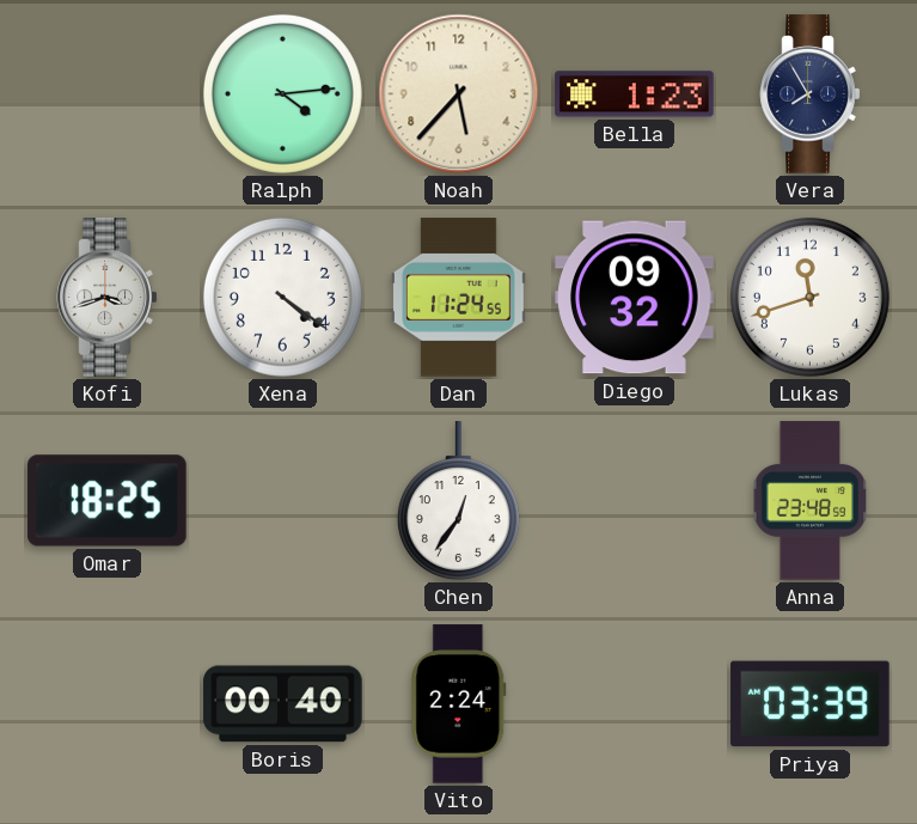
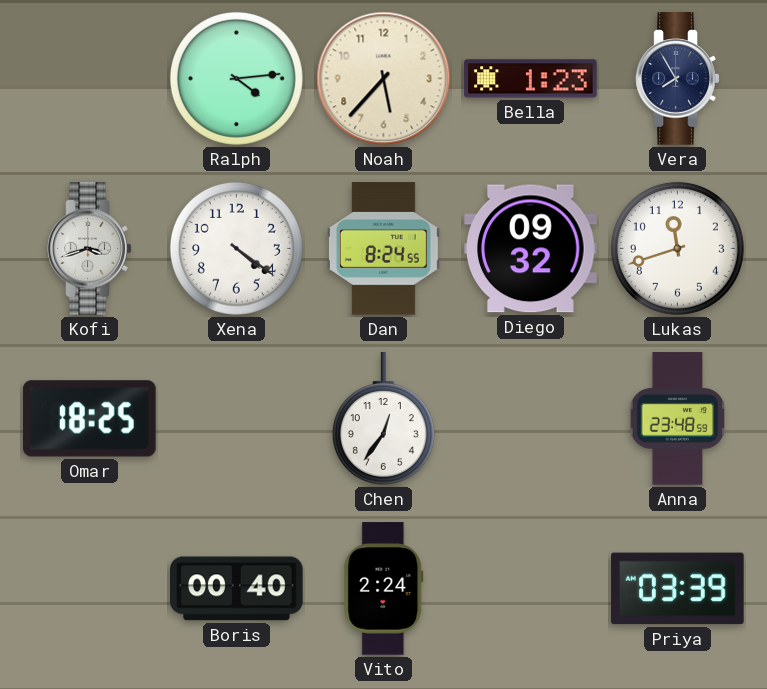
Dan: 11:24 -> 8:24 (384, 249)
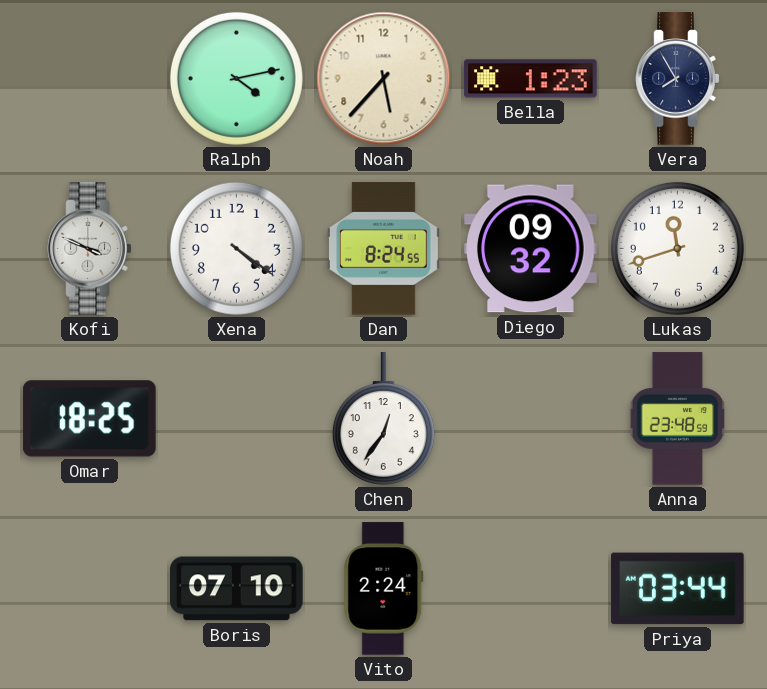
Ralph: 4:14 -> 4:13 (236, 78)
Kofi: 3:42 -> 3:49 (90, 249)
Boris: 00:40 -> 07:10 (237, 589)
Priya: 03:39 -> 03:44 (678, 589)
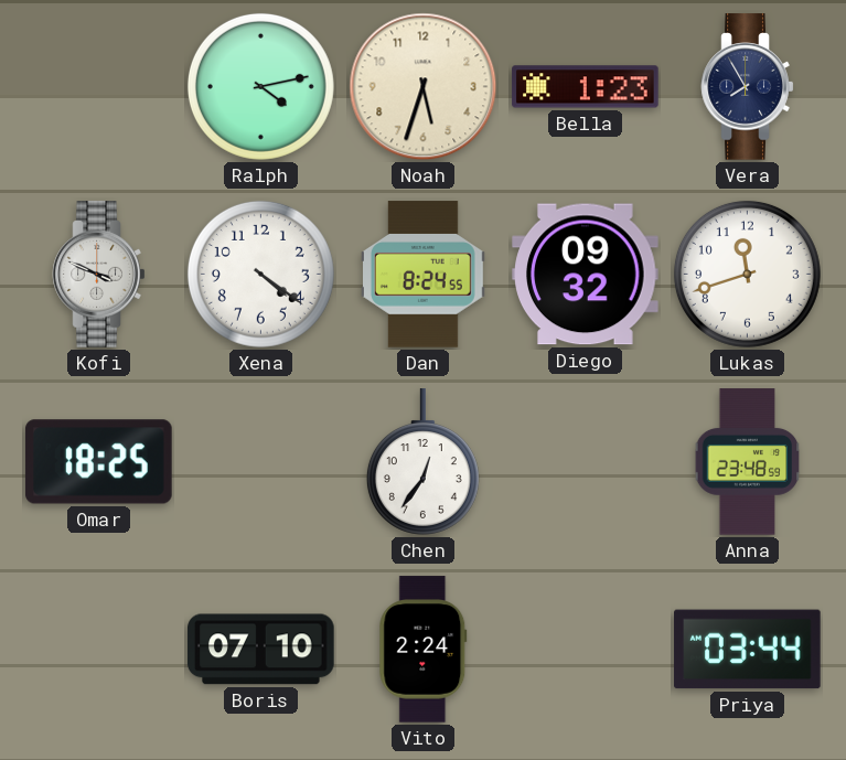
Noah: 5:37 -> 5:33 (424, 87)
